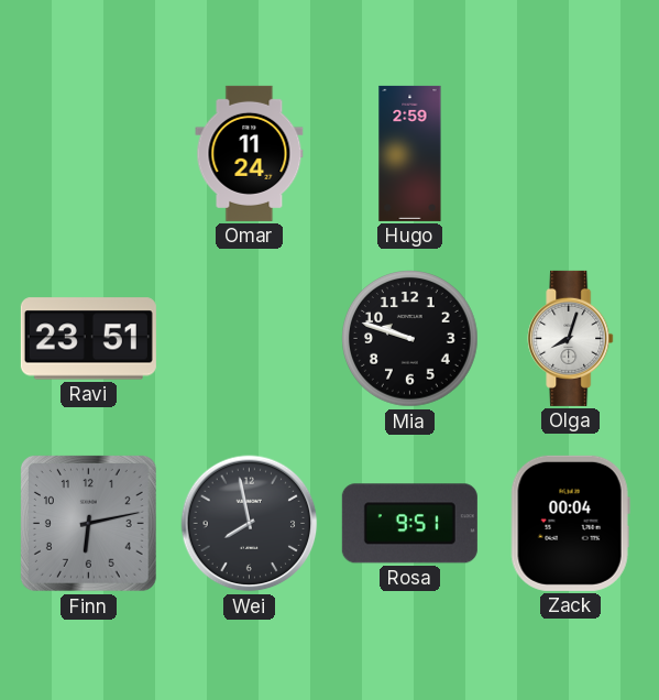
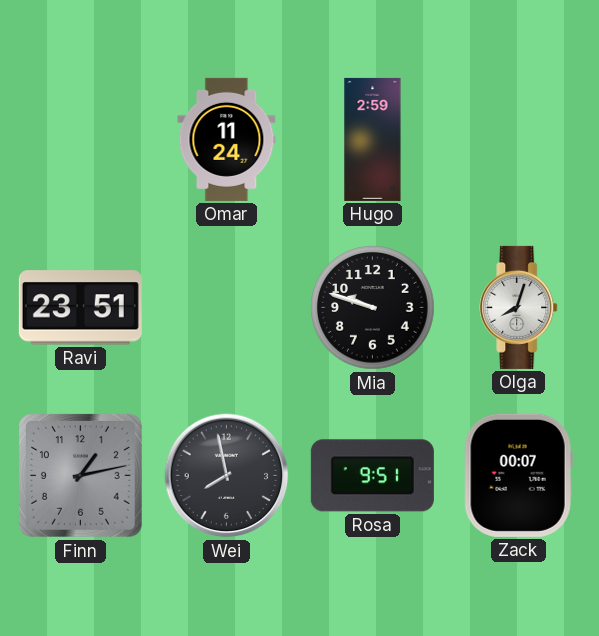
Finn: 6:13 -> 1:13 (80, 475)
Zack: 00:04 -> 00:07 (518, 475)
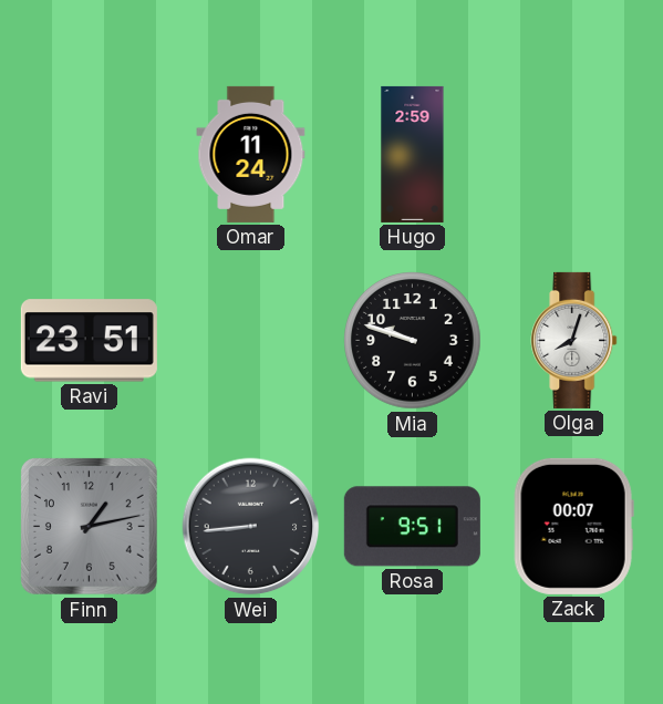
Wei: 7:58 -> 8:44 (251, 527)
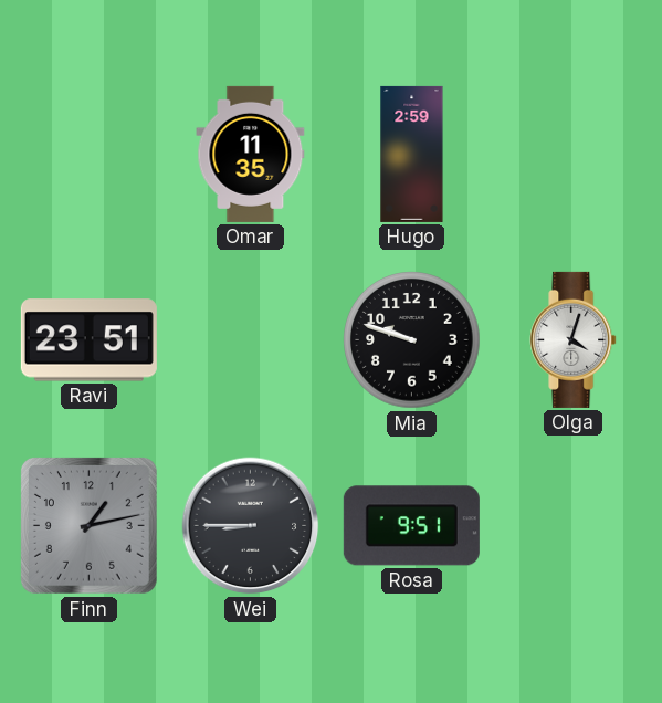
Omar: 11:24 -> 11:35 (251, 154)
Olga: 8:03 -> 4:03 (574, 339)
Wei: 8:44 -> 8:45 (251, 526)
Zack: 00:07 -> none (573, 526)
